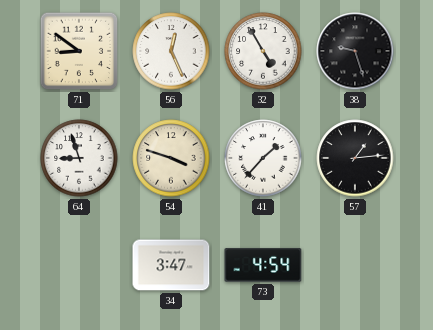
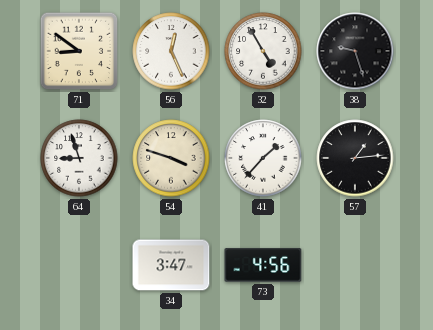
73: 4:54 -> 4:56 (263, 265)
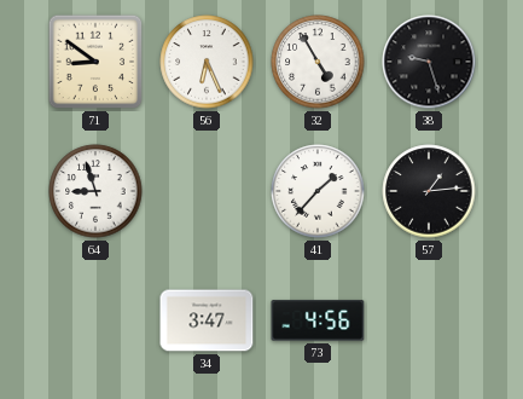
56: 12:26 -> 6:26 (207, 62)
54: 3:48 -> none (171, 158)
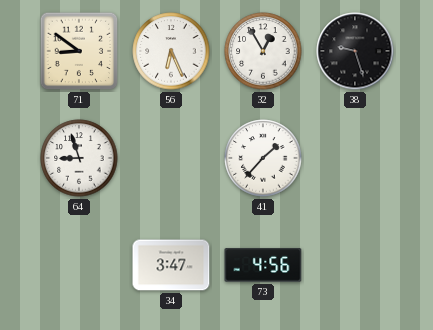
32: 4:55 -> 12:55 (263, 51)
57: 1:14 -> none (429, 191)
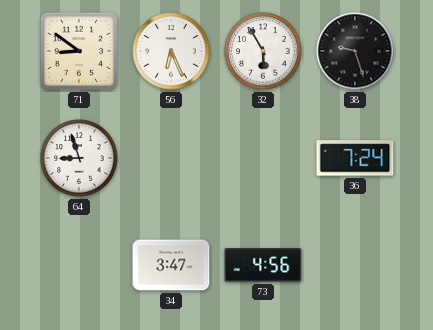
32: 12:55 -> 5:55 (263, 51)
41: 1:37 -> none (263, 158)
36: none -> 7:24 (355, 158)
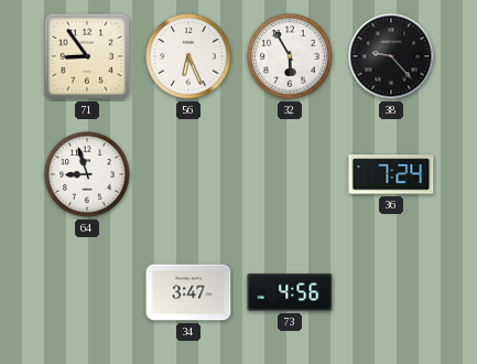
71: 8:51 -> 8:54 (87, 56)
38: 9:27 -> 9:23 (391, 56)
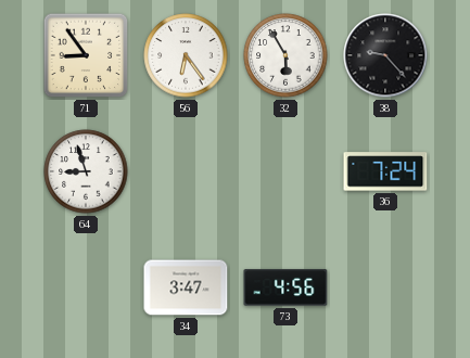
56: 6:26 -> 6:24 (186, 55)
